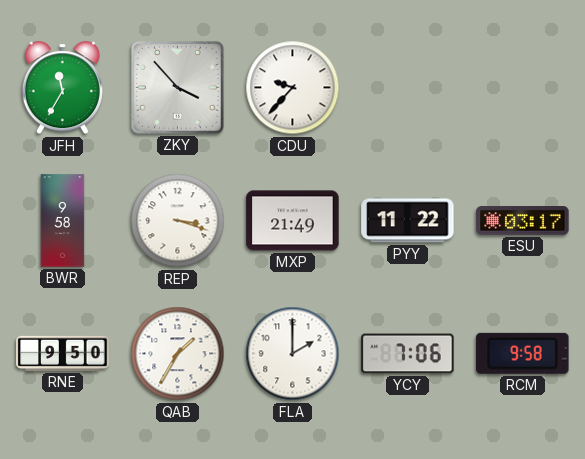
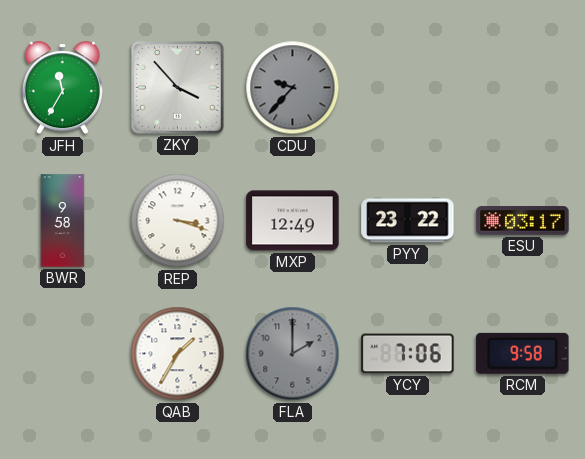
CDU dial: white -> grey (293, 88)
MXP: 21:49 -> 12:49 (293, 221)
PYY: 11:22 -> 23:22 (408, 221)
RNE: 9:50 -> none (63, 353)
FLA dial: white -> grey (293, 354)
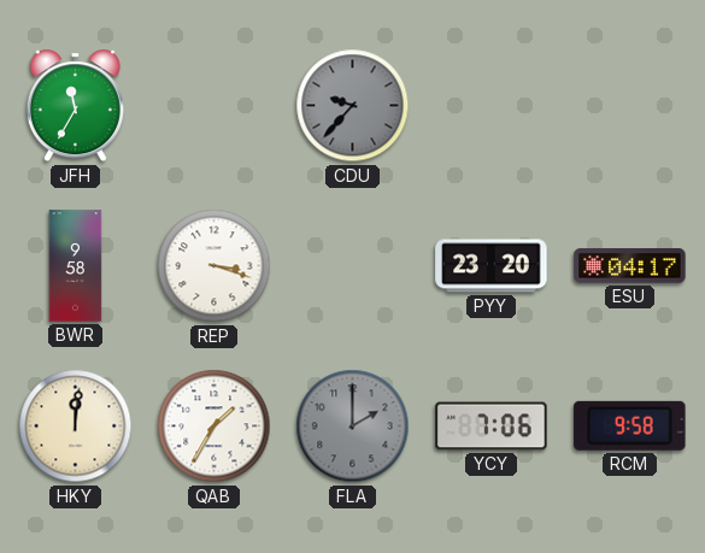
ZKY: 3:53 -> none (178, 88)
MXP: 12:49 -> none (293, 221)
PYY: 23:22 -> 23:20 (492, 266)
ESU: 03:17 -> 04:17 (630, 266)
HKY: none -> 12:01 (76, 426)
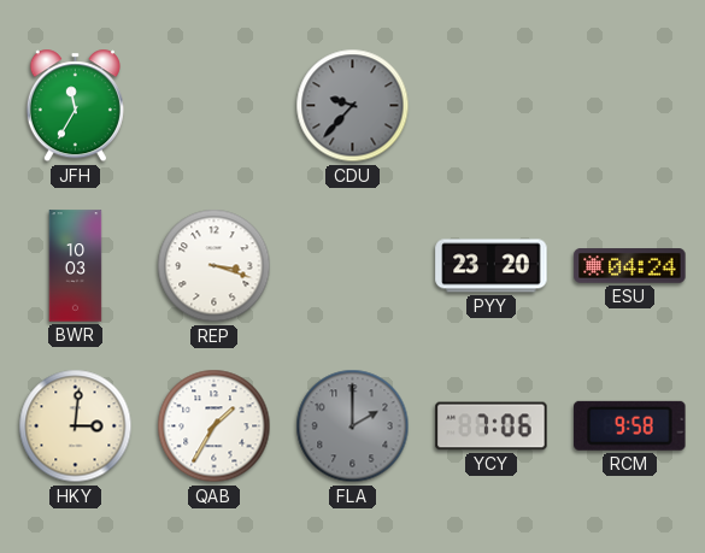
BWR: 9:58 -> 10:03 (76, 266)
ESU: 04:17 -> 04:24 (630, 266)
HKY: 12:01 -> 3:01 (76, 426)
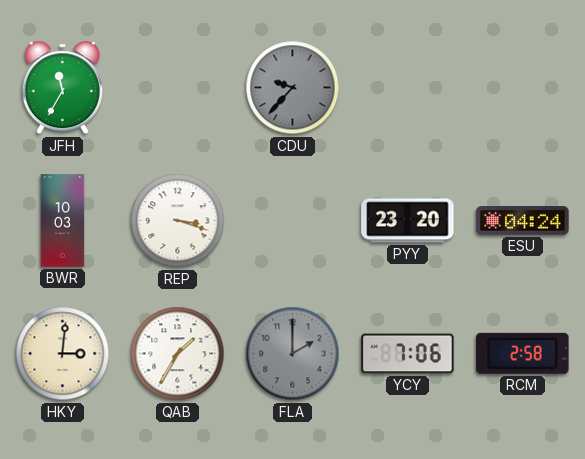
RCM: 9:58 -> 2:58 (523, 353)
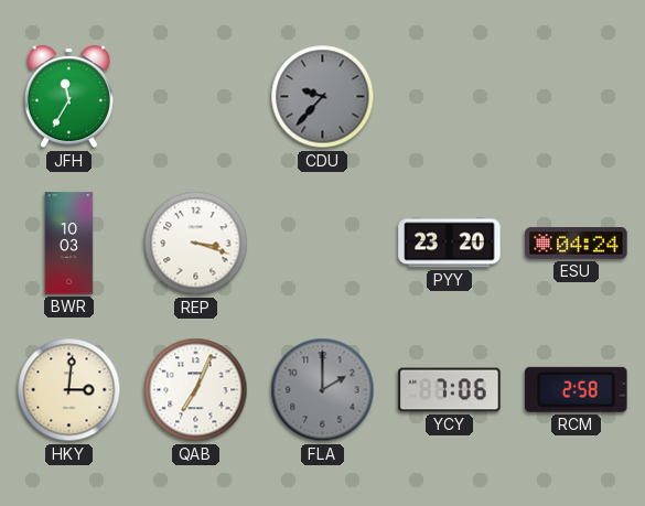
QAB: 1:35 -> 7:04 (196, 390)
